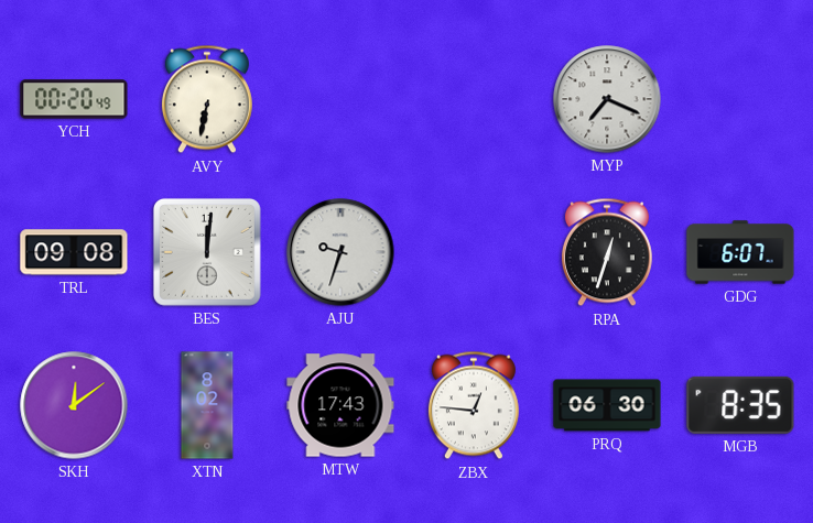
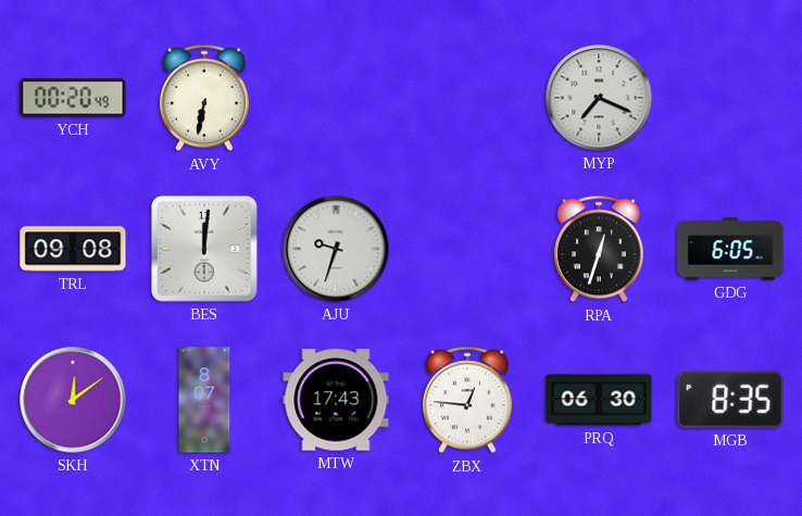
GDG: 6:07 -> 6:05 (730, 249)
XTN: 8:02 -> 8:07 (204, 400)
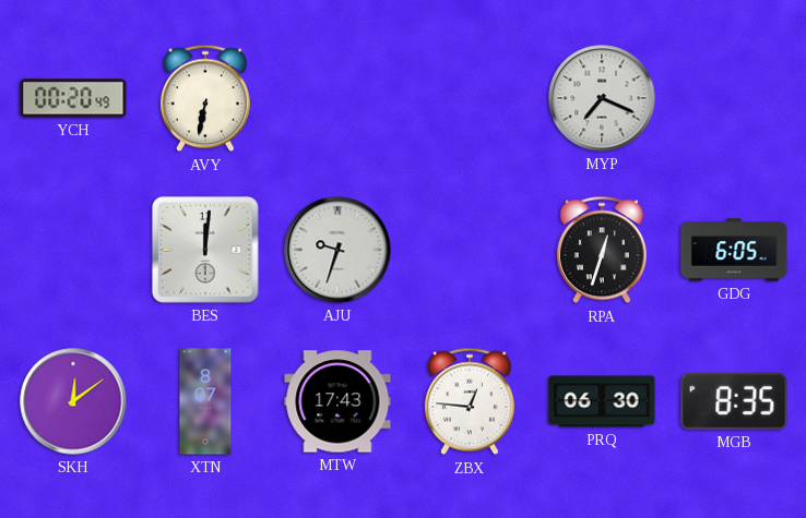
TRL: 09:08 -> none (73, 249)
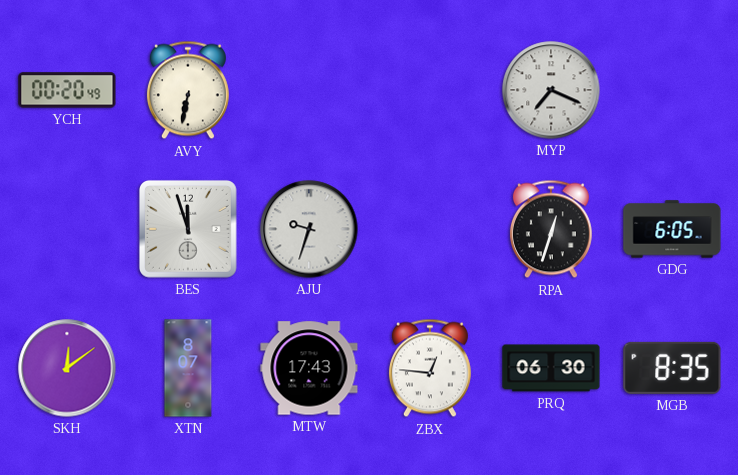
BES: 12:01 -> 11:57 (188, 229)
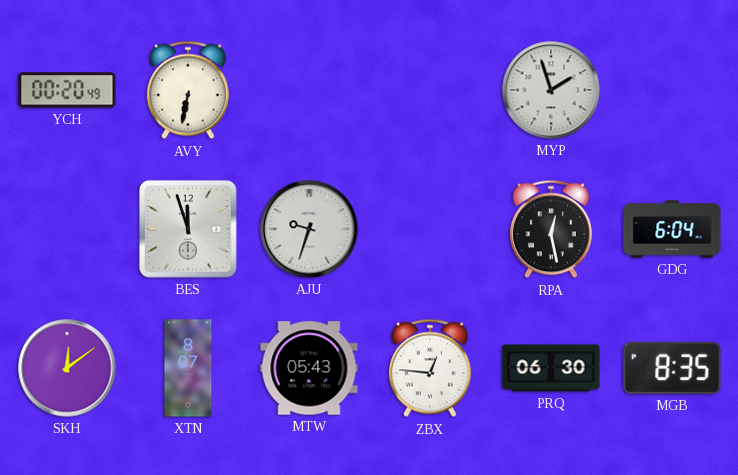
MYP: 7:19 -> 1:57 (551, 90)
RPA: 12:33 -> 12:28 (551, 229)
GDG: 6:05 -> 6:04 (672, 229)
MTW: 17:43 -> 05:43 (309, 368)
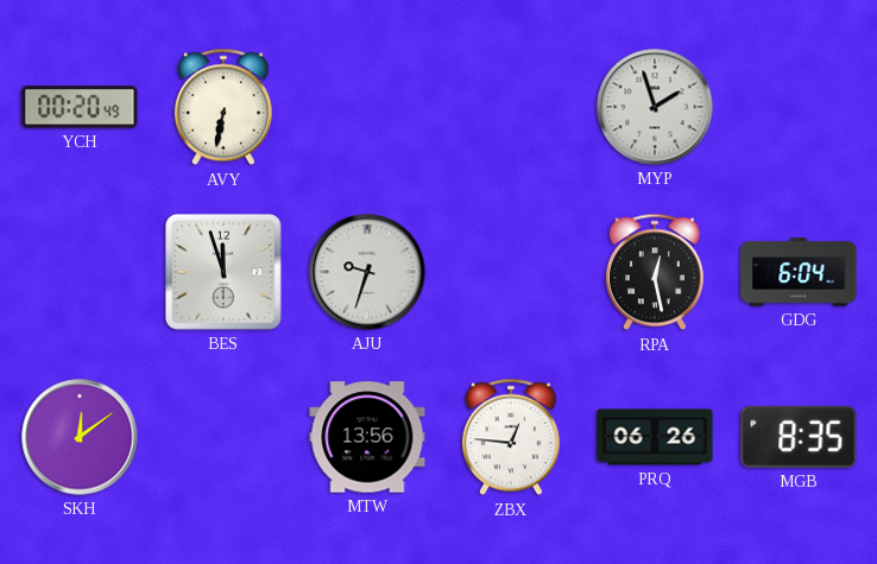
XTN: 8:07 -> none (188, 368)
MTW: 05:43 -> 13:56 (367, 437)
PRQ: 06:30 -> 06:26 (655, 437)
